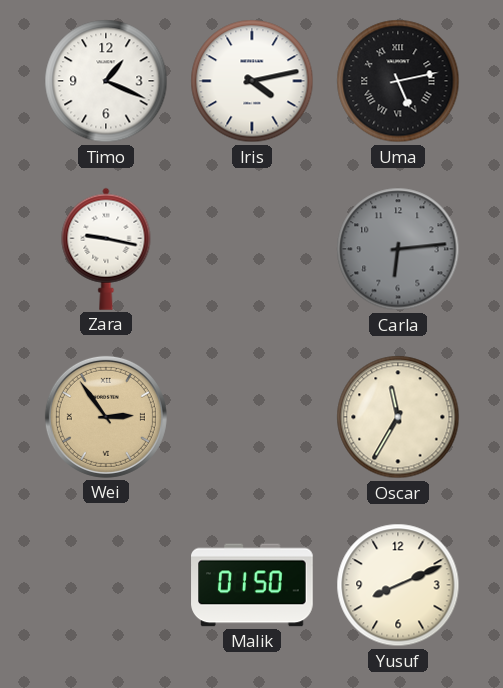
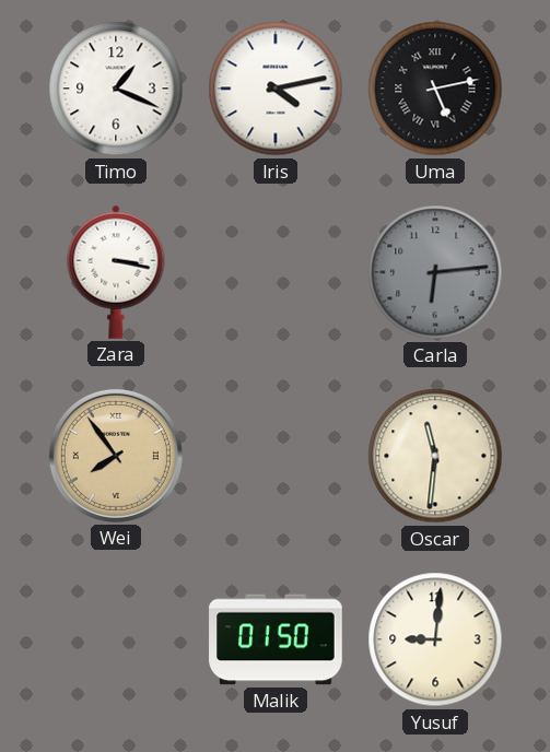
Zara: 9:17 -> 3:17 (116, 272)
Wei: 2:54 -> 7:54 (116, 456)
Oscar: 11:35 -> 11:31 (435, 456)
Yusuf: 8:11 -> 9:01 (435, 639)
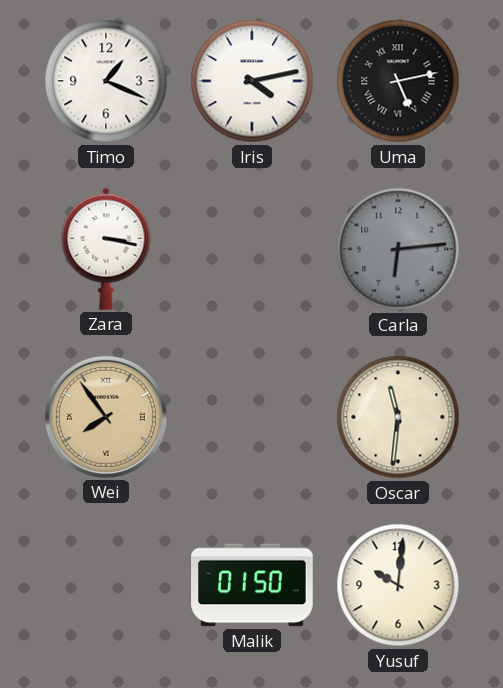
Yusuf: 9:01 -> 10:01 (398, 585)
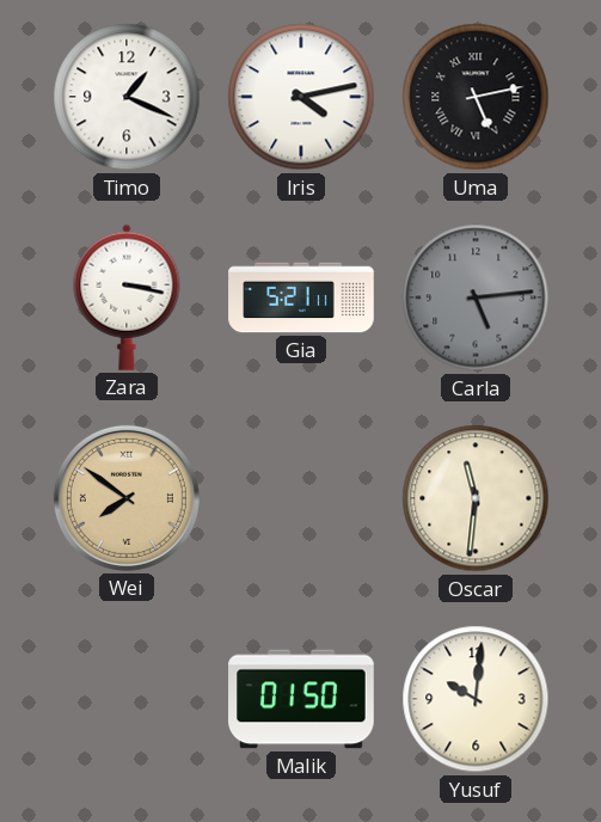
Gia: none -> 5:21 (301, 297)
Carla: 6:14 -> 5:14 (476, 297)
Wei: 7:54 -> 7:51 (127, 498)
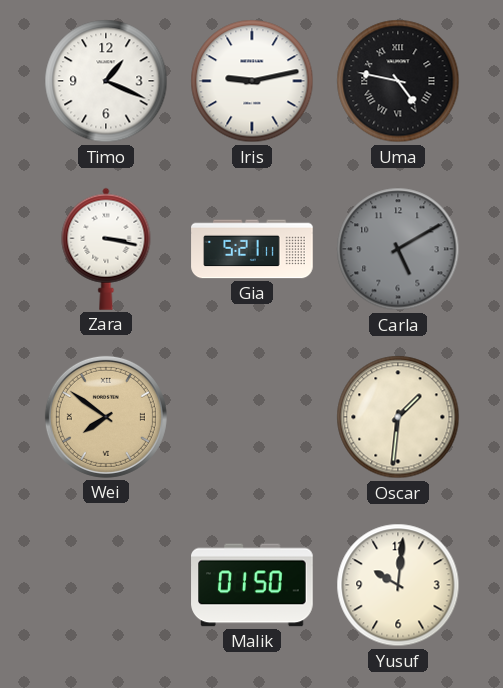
Iris: 4:13 -> 9:13 (252, 81)
Uma: 5:13 -> 4:47 (398, 81)
Carla: 5:14 -> 5:10 (398, 249)
Oscar: 11:31 -> 1:31 (398, 417)
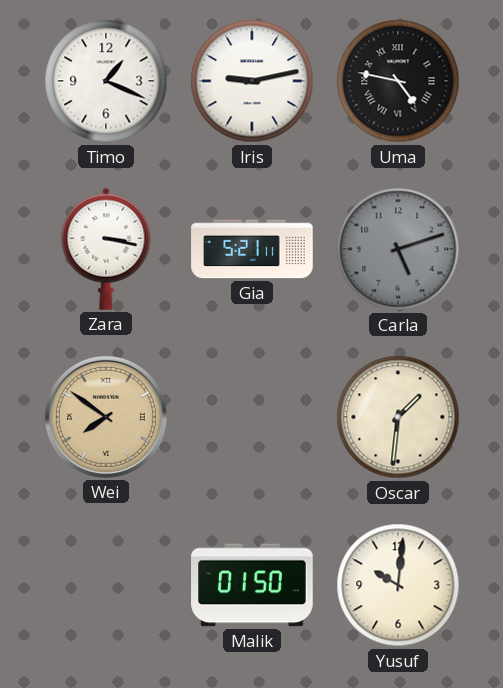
Carla: 5:10 -> 5:12 (398, 249)
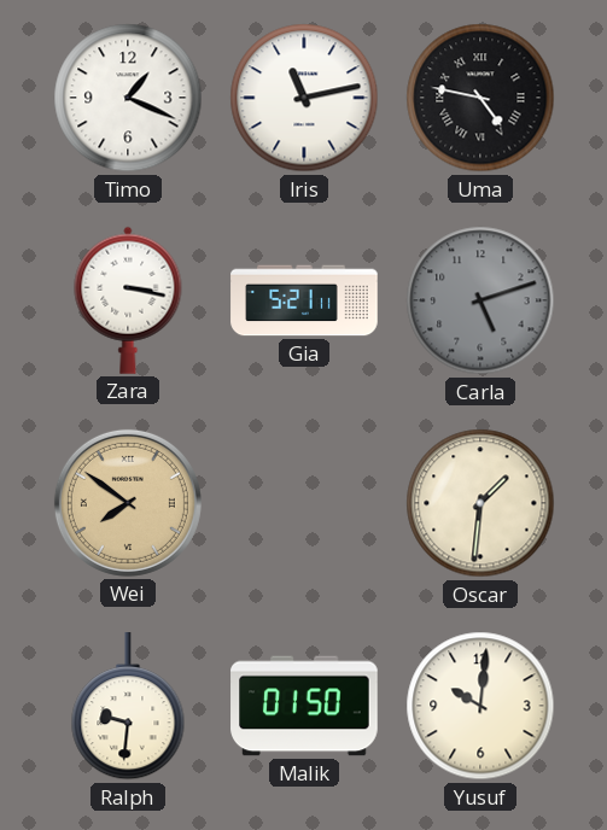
Iris: 9:13 -> 11:13 (304, 98)
Ralph: none -> 9:31 (128, 707)
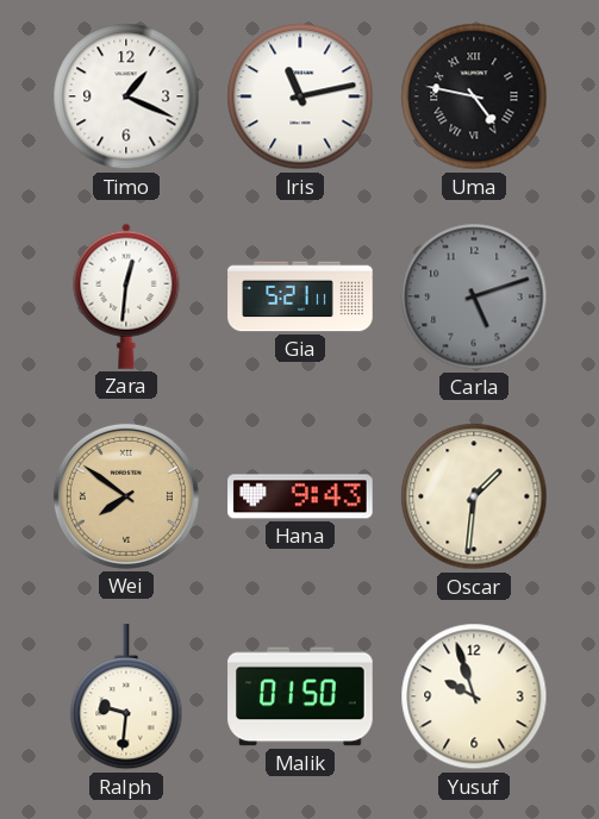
Zara: 3:17 -> 12:31 (126, 296)
Hana: none -> 9:43 (300, 496)
Yusuf: 10:01 -> 9:57 (474, 696)
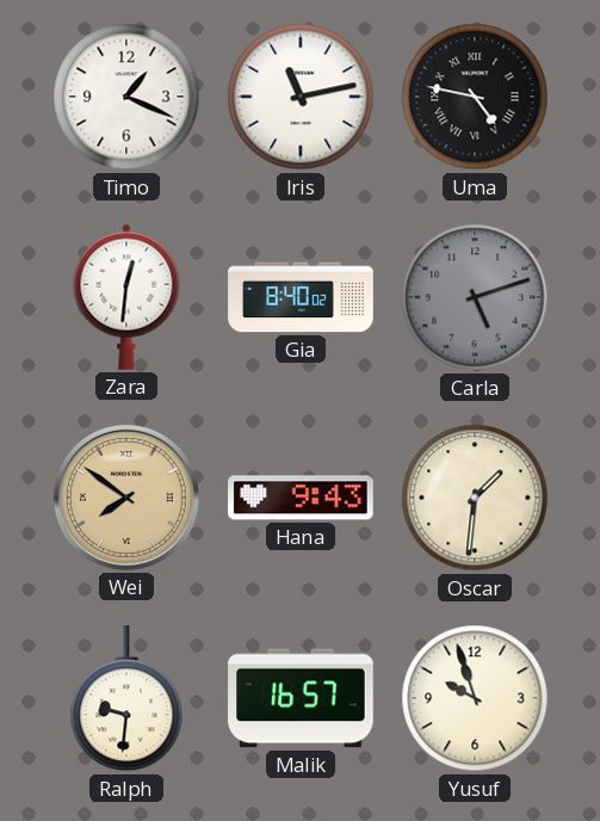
Gia: 5:21 -> 8:40 (301, 297)
Malik: 01:50 -> 16:57 (301, 698)
